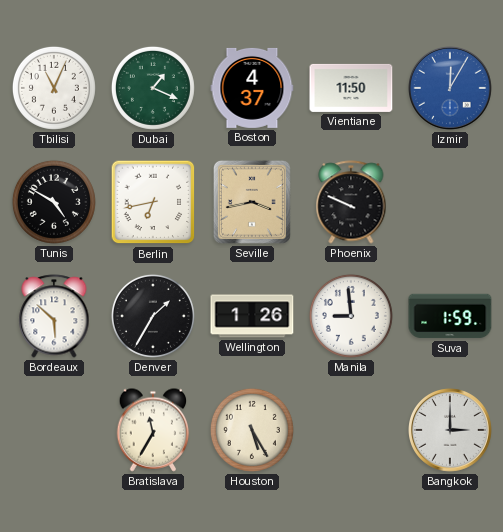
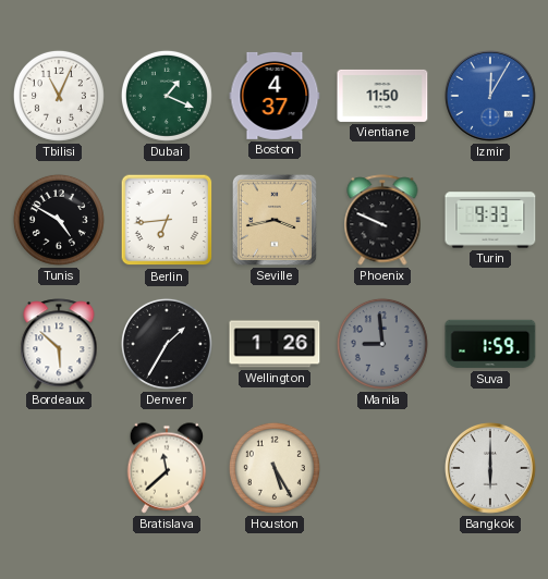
Berlin: 6:43 -> 6:44 (167, 220)
Turin: none -> 9:33 (490, 220)
Manila dial: white -> grey (382, 344)
Bratislava: 11:35 -> 11:38 (167, 468)
Bangkok: 3:00 -> 6:00 (491, 469)
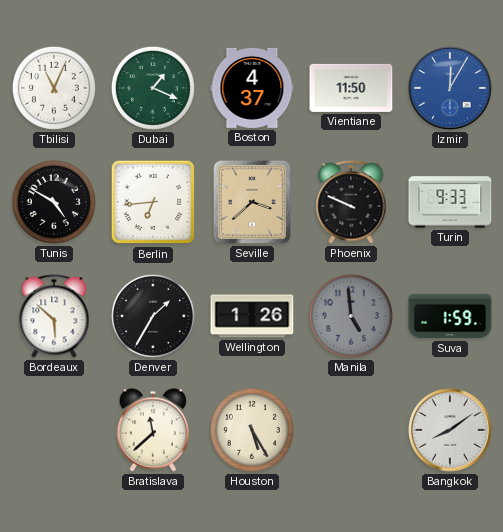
Seville: 3:43 -> 3:38 (252, 202)
Manila: 8:59 -> 4:59 (351, 316)
Bangkok: 6:00 -> 8:09 (451, 431)
